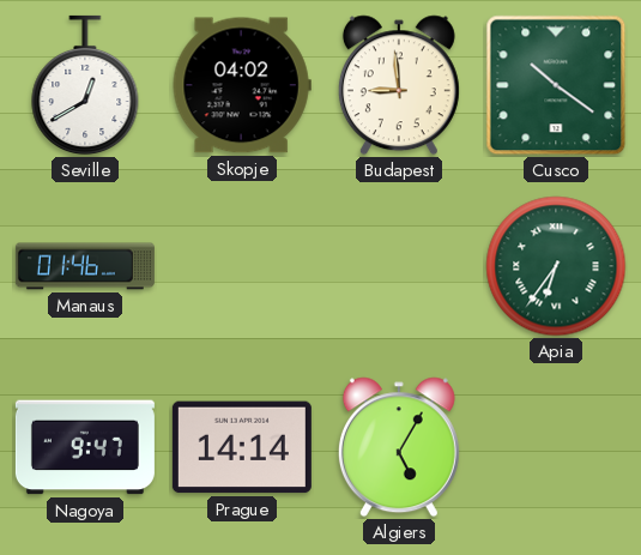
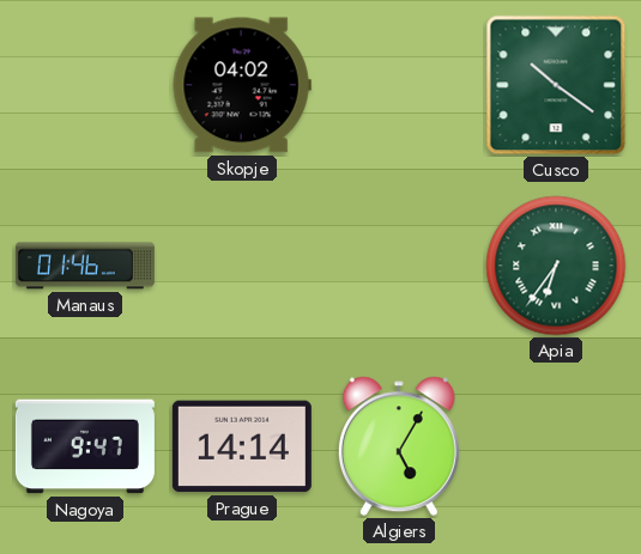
Seville: 12:40 -> none (85, 85)
Budapest: 8:59 -> none (399, 85)
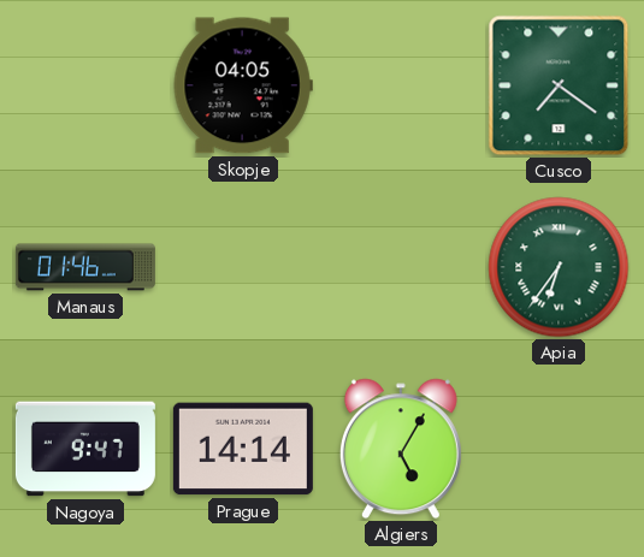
Skopje: 04:02 -> 04:05 (243, 85)
Cusco: 10:21 -> 7:21 (559, 85)
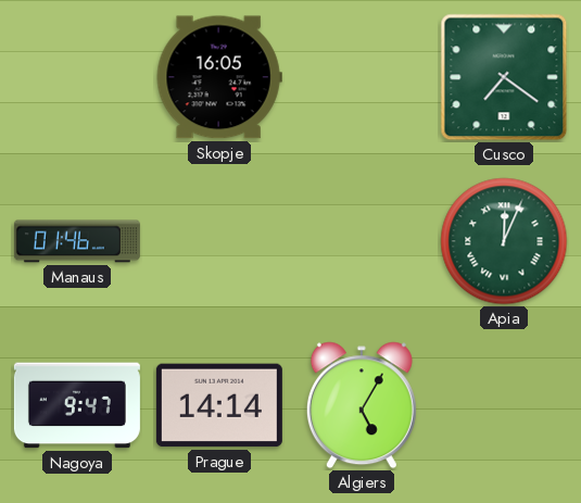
Skopje: 04:05 -> 16:05 (219, 77)
Apia: 6:36 -> 12:04 (504, 241)
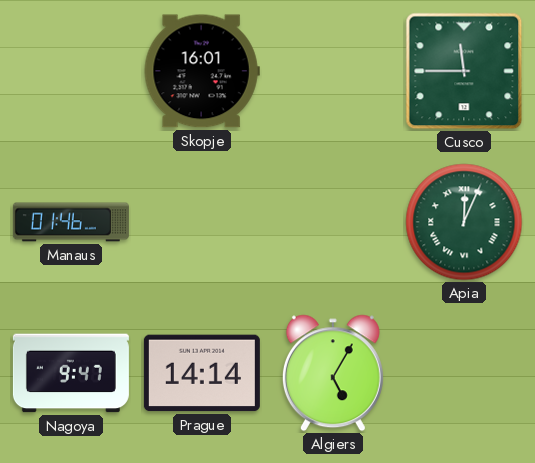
Skopje: 16:05 -> 16:01 (202, 71)
Cusco: 7:21 -> 11:45 (464, 71)
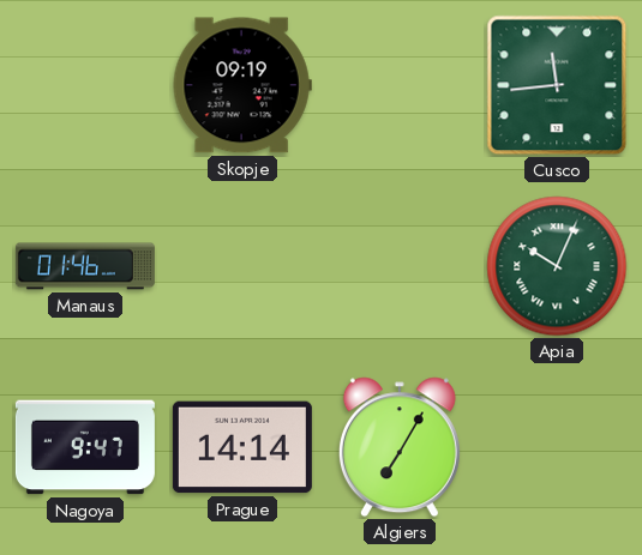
Skopje: 16:01 -> 09:19 (242, 85)
Cusco: 11:45 -> 11:44 (557, 85)
Apia: 12:04 -> 10:04 (557, 266)
Algiers: 5:05 -> 7:05 (400, 447)
